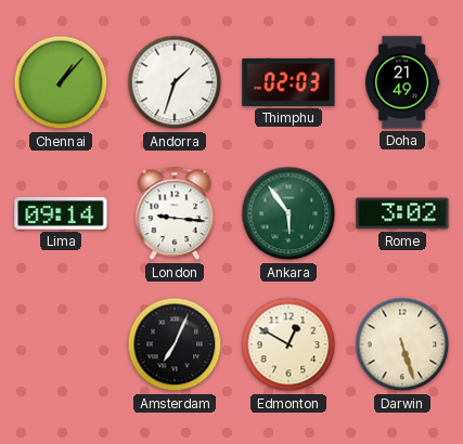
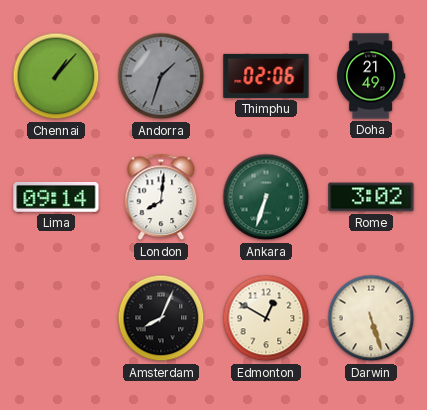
Andorra dial: white -> grey (161, 76)
Thimphu: 02:03 -> 02:06 (266, 76)
London: 9:16 -> 8:01 (161, 197)
Ankara: 5:54 -> 6:33 (266, 197)
Amsterdam: 7:04 -> 8:04 (161, 318)
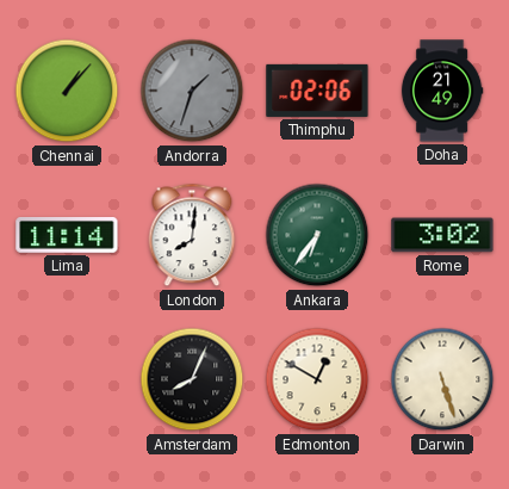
Lima: 09:14 -> 11:14 (67, 235)
Ankara: 6:33 -> 6:36 (317, 235)
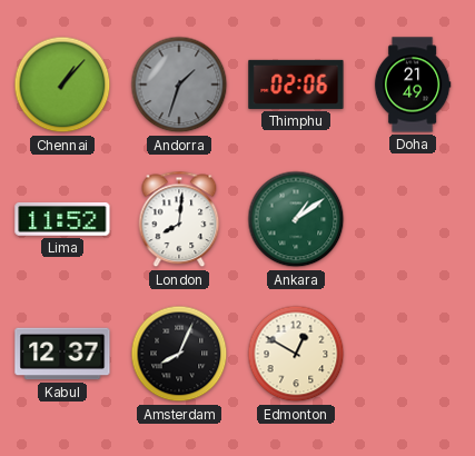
Lima: 11:14 -> 11:52 (62, 219)
Ankara: 6:36 -> 1:09 (296, 219)
Rome: 3:02 -> none (442, 235)
Kabul: none -> 12:37 (62, 354)
Darwin: 5:27 -> none (442, 379)
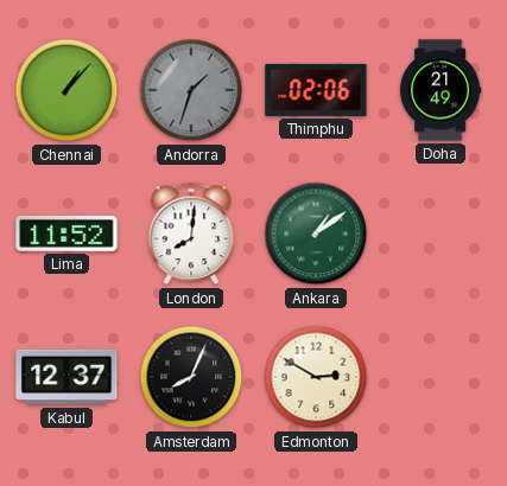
Edmonton: 12:50 -> 2:50 (316, 377)
